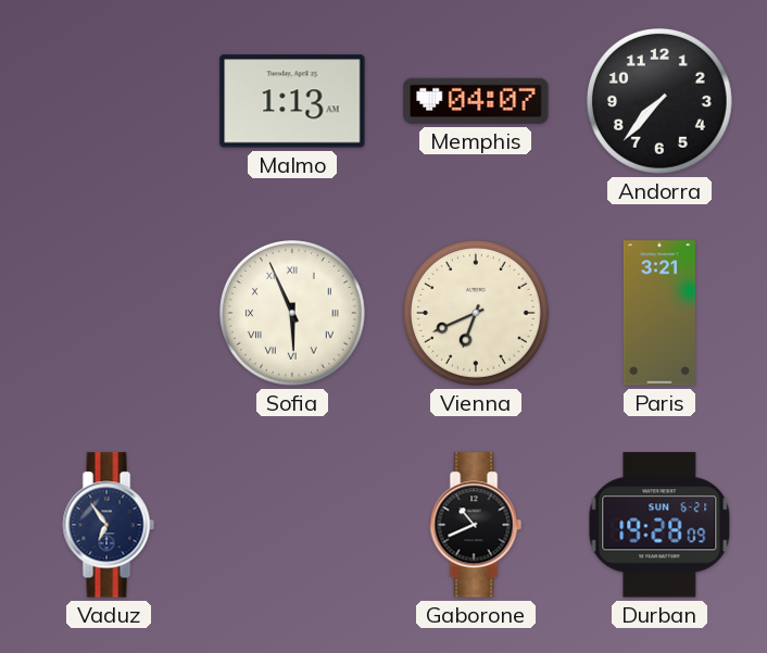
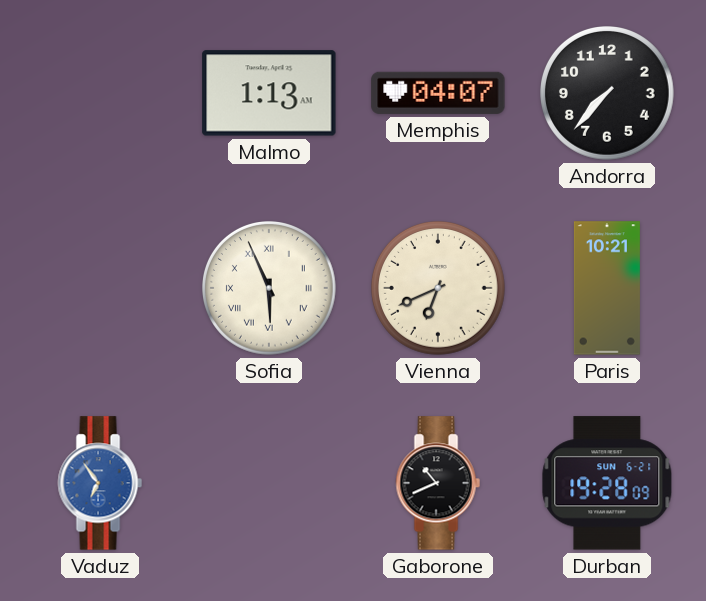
Paris: 3:21 -> 10:21 (607, 288)
Vaduz dial: navy -> blue (100, 483)
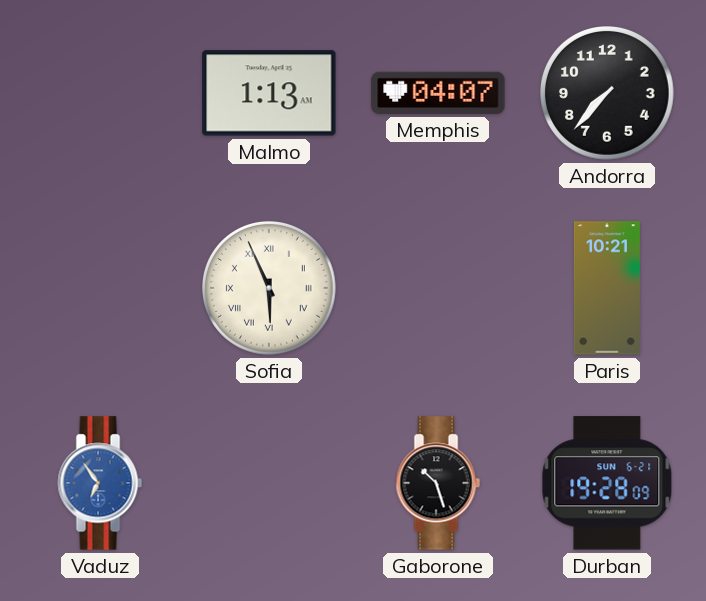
Vienna: 6:41 -> none (439, 289)
Gaborone: 10:41 -> 10:27 (438, 483)
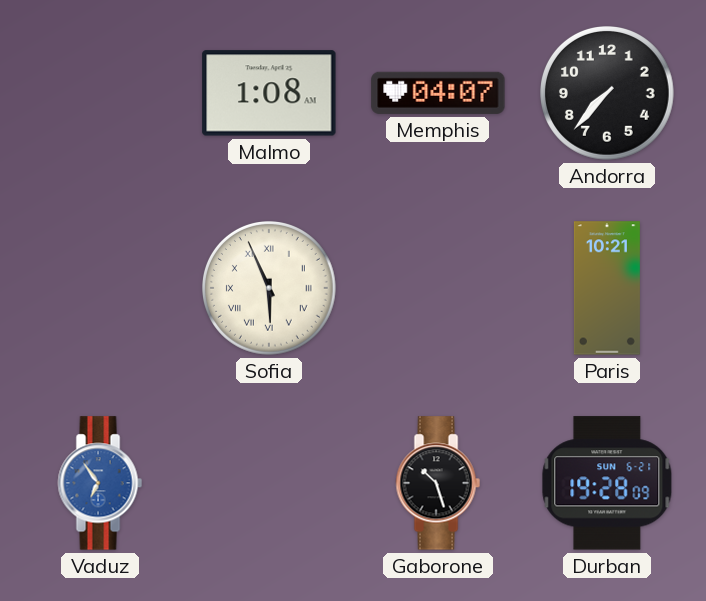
Malmo: 1:13 -> 1:08 (269, 93)
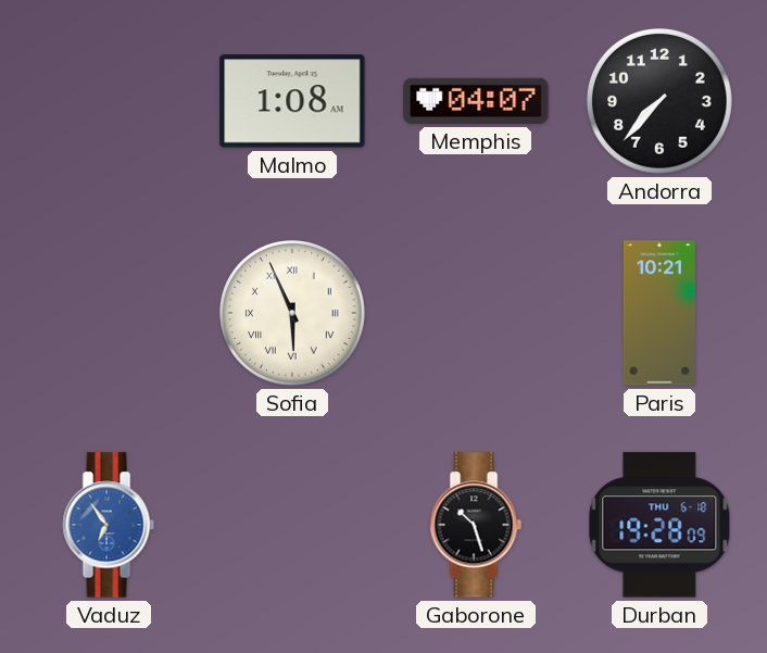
Durban date: SUN 6-21 -> THU 6-18 (659, 525)
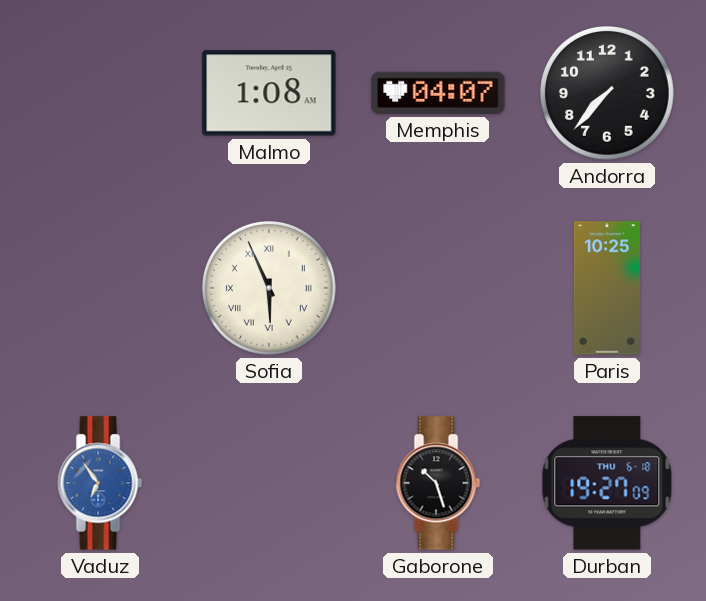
Paris: 10:21 -> 10:25 (607, 288)
Durban: 19:28 -> 19:27 (607, 483)
